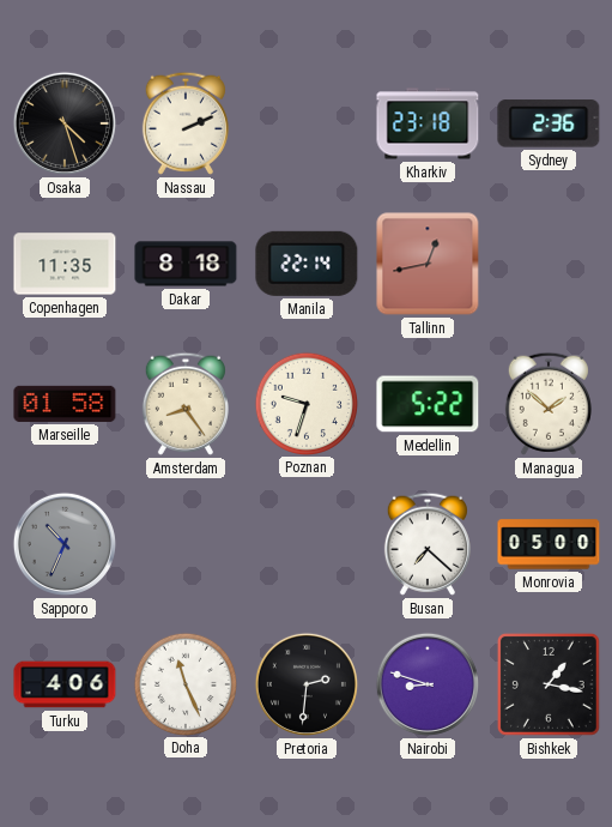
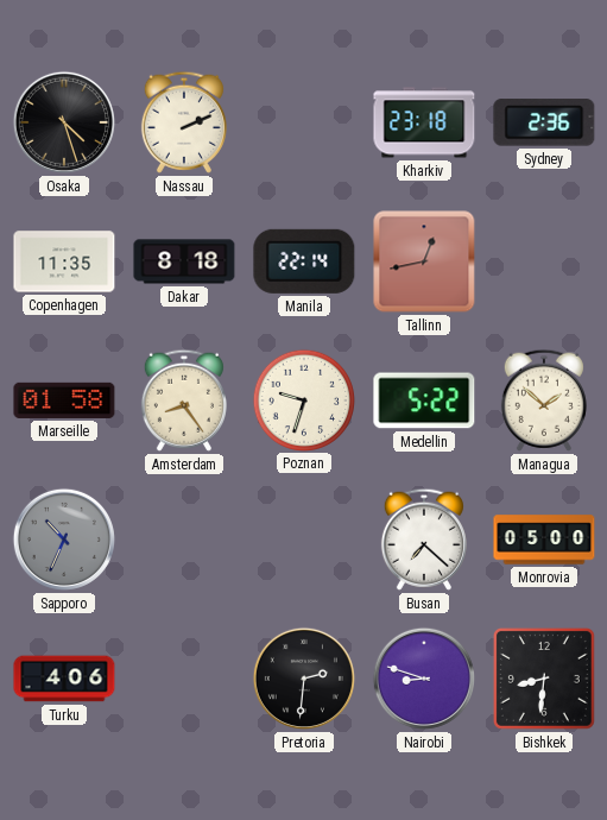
Doha: 11:26 -> none (184, 683)
Bishkek: 1:17 -> 8:31 (544, 679)
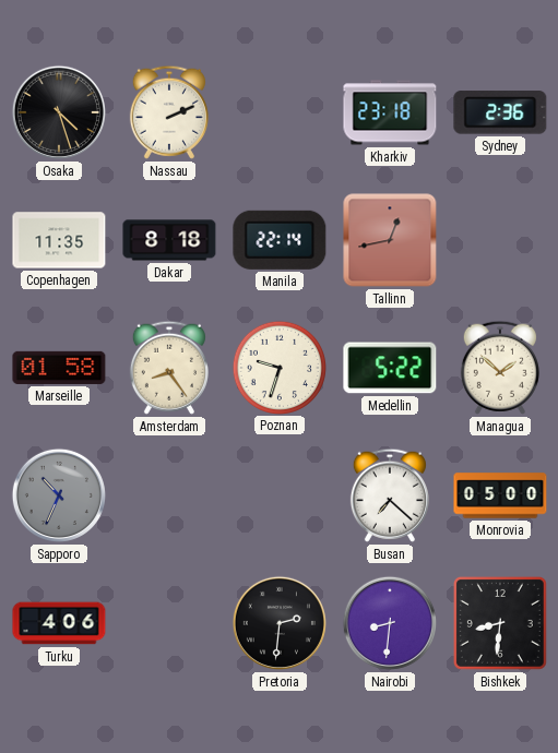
Nairobi: 8:48 -> 8:31 (390, 623)
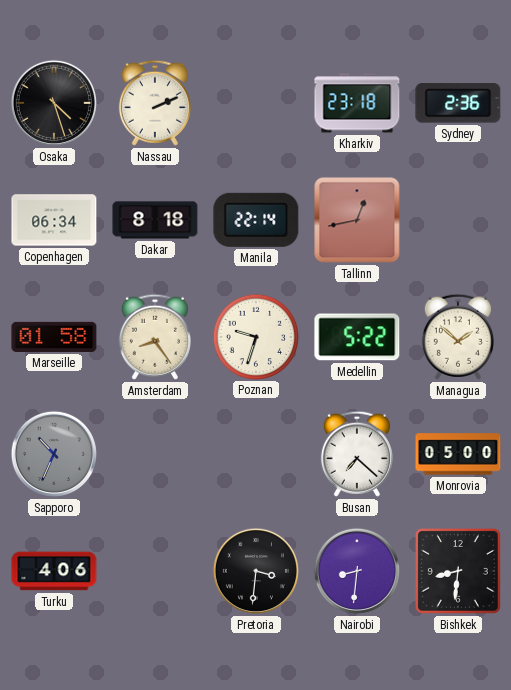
Copenhagen: 11:35 -> 06:34 (54, 220)
Pretoria: 2:31 -> 3:31 (256, 571)
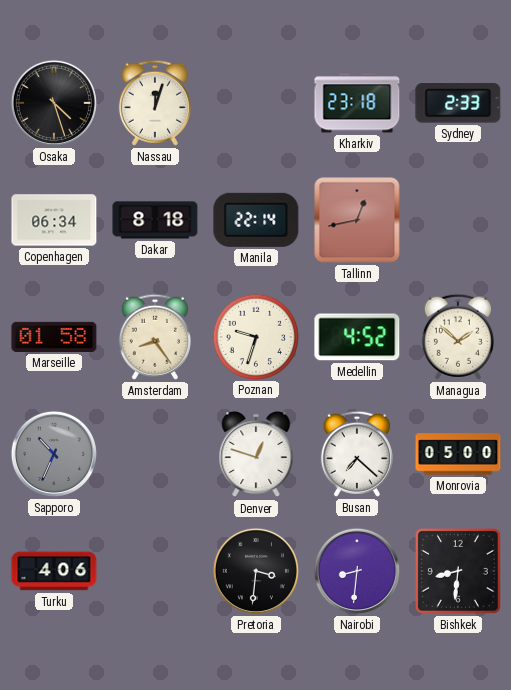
Nassau: 2:11 -> 12:03 (155, 103)
Sydney: 2:36 -> 2:33 (458, 103)
Medellin: 5:22 -> 4:52 (357, 337)
Denver: none -> 12:48 (256, 454)
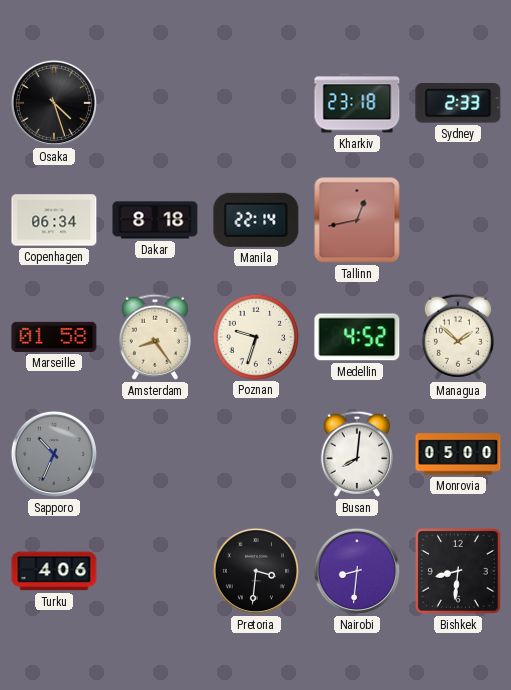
Nassau: 12:03 -> none (155, 103)
Denver: 12:48 -> none (256, 454)
Busan: 7:22 -> 8:01 (357, 454)
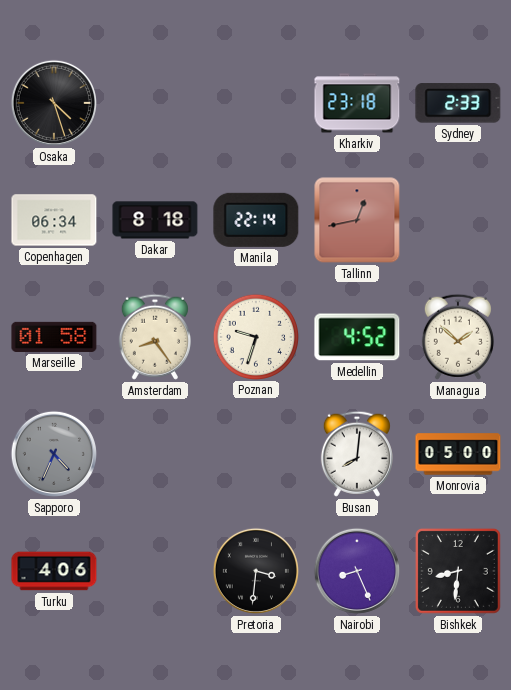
Sapporo: 10:34 -> 4:34 (54, 454)
Nairobi: 8:31 -> 8:26 (357, 571)
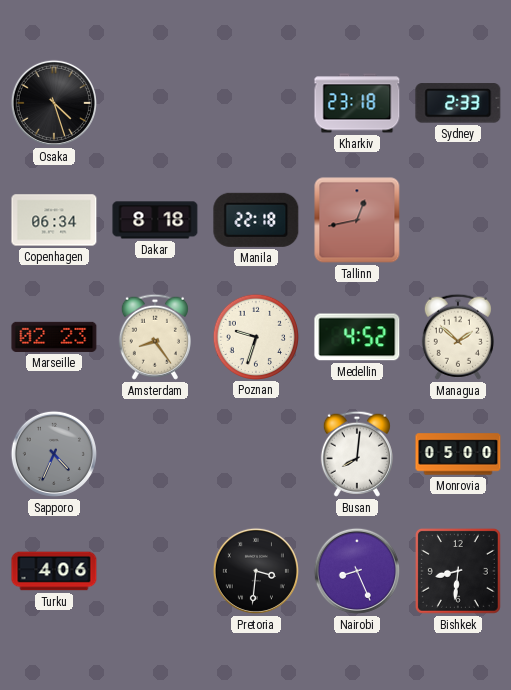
Manila: 22:14 -> 22:18 (256, 220)
Marseille: 01:58 -> 02:23 (54, 337)
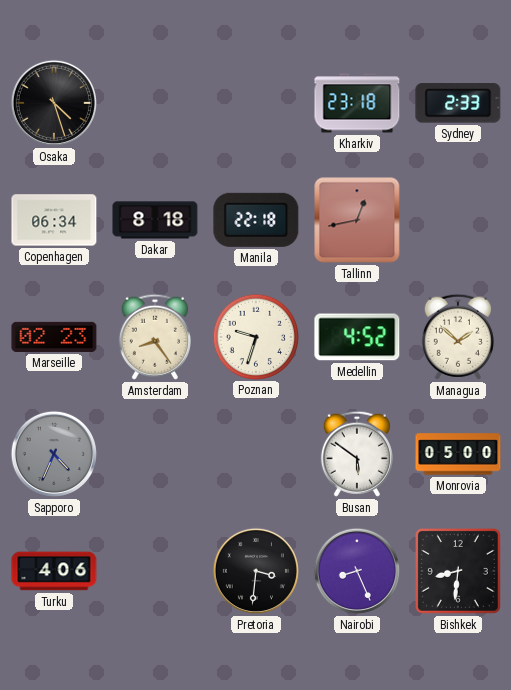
Busan: 8:01 -> 5:51 (357, 454)
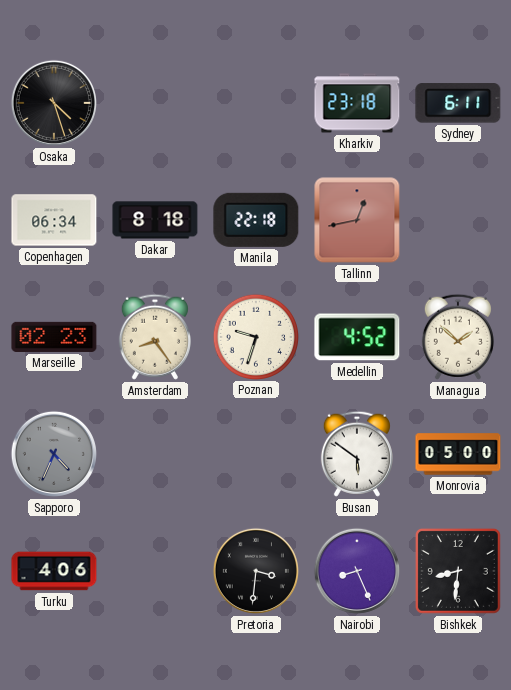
Sydney: 2:33 -> 6:11 (458, 103)
